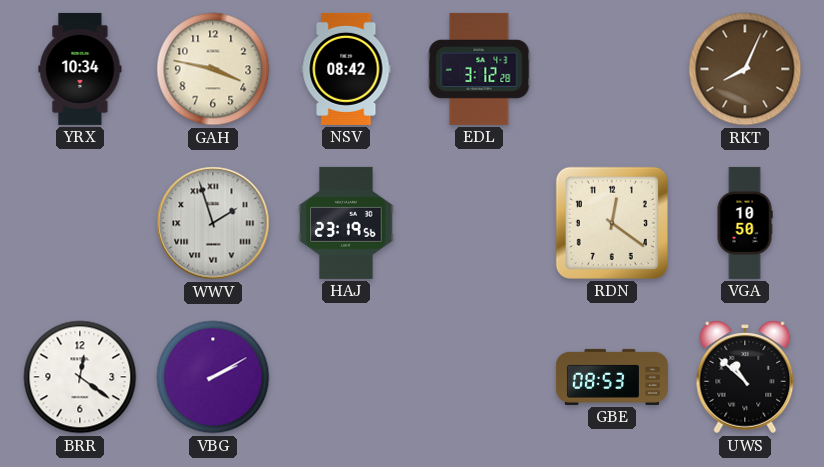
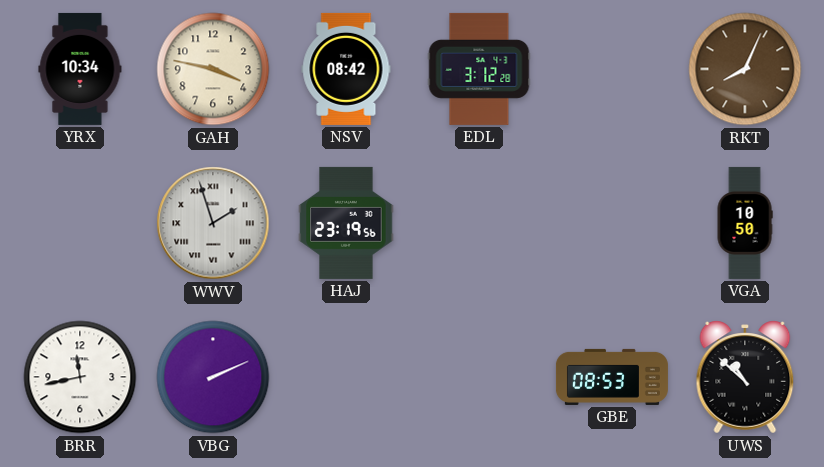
RDN: 12:21 -> none (612, 223)
BRR: 12:21 -> 11:43 (80, 377)
VBG: 2:10 -> 2:11 (213, 377)
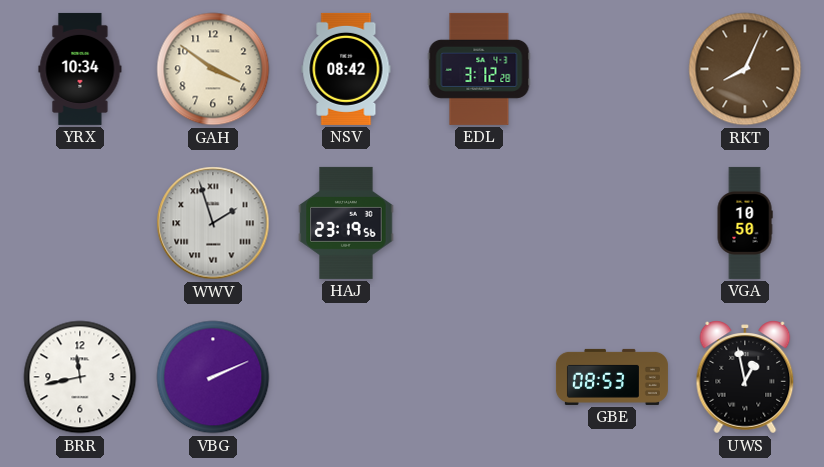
GAH: 3:47 -> 3:51 (213, 69)
UWS: 10:52 -> 12:58 (745, 377)
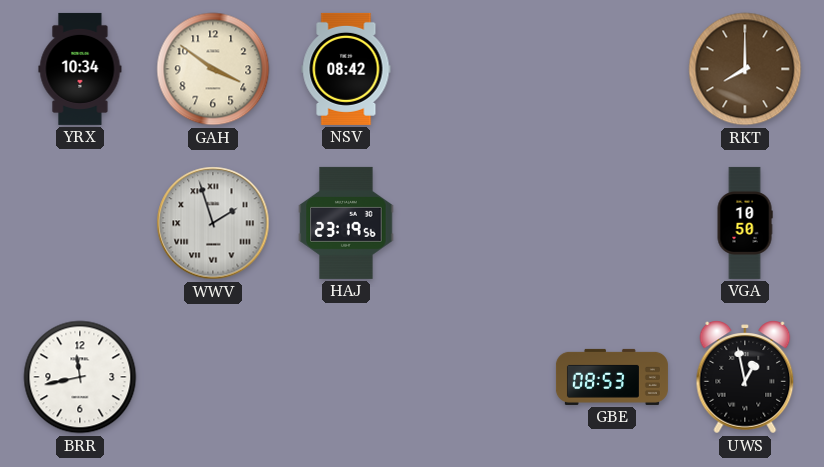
EDL: 3:12 -> none (479, 69)
RKT: 8:04 -> 8:00 (745, 69)
VBG: 2:11 -> none (213, 377)
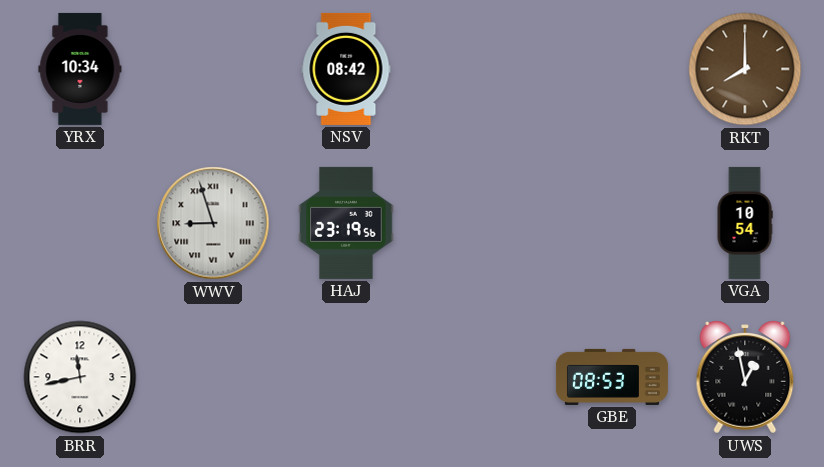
GAH: 3:51 -> none (213, 69)
WWV: 1:57 -> 8:57 (213, 223)
VGA: 10:50 -> 10:54 (745, 223)
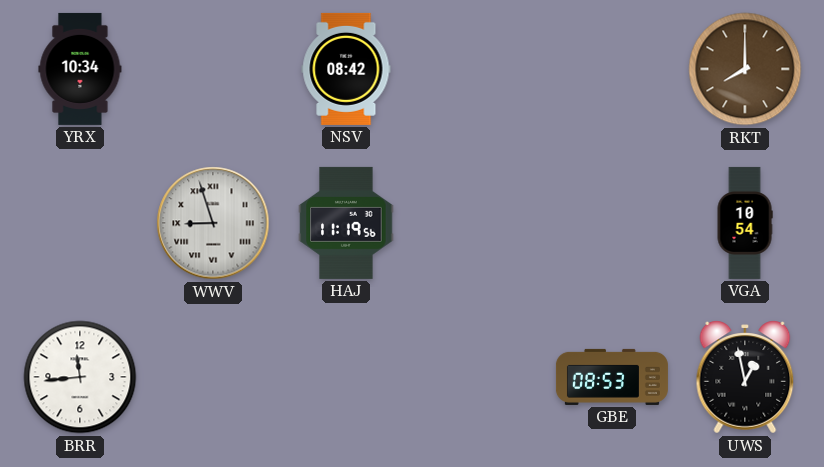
HAJ: 23:19 -> 11:19 (346, 223)
BRR: 11:43 -> 11:44 (80, 377)
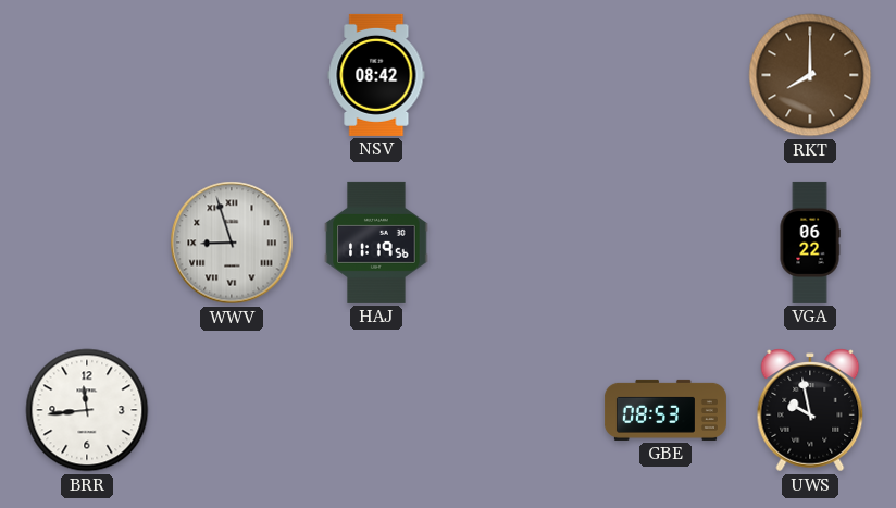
YRX: 10:34 -> none (80, 69)
VGA: 10:54 -> 06:22 (810, 243)
UWS: 12:58 -> 9:58 (810, 410)
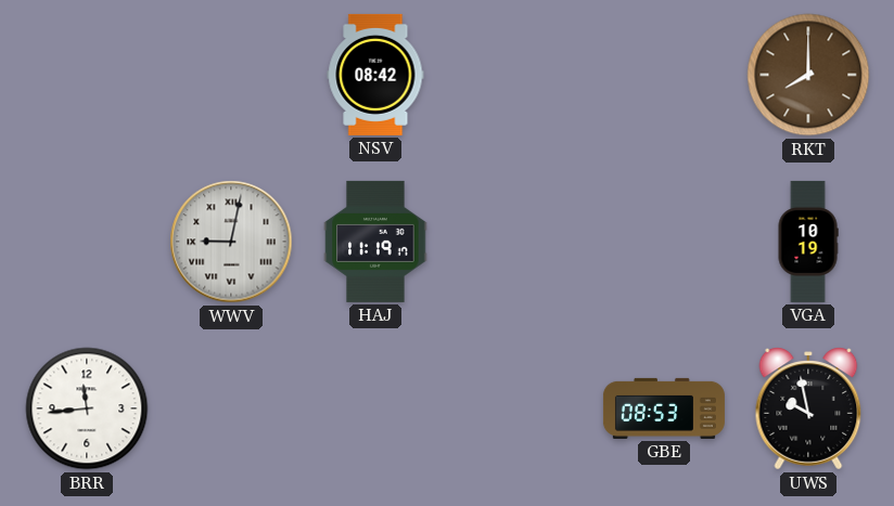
WWV: 8:57 -> 9:02 (231, 242)
HAJ: 11:19:56 -> 11:19:17 (375, 242)
VGA: 06:22 -> 10:19 (808, 242)
